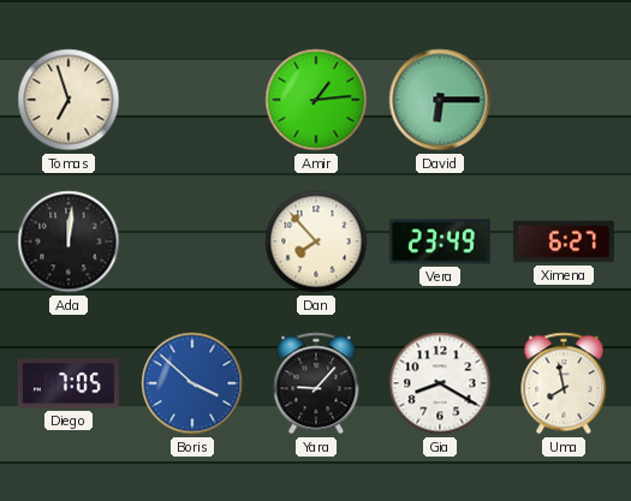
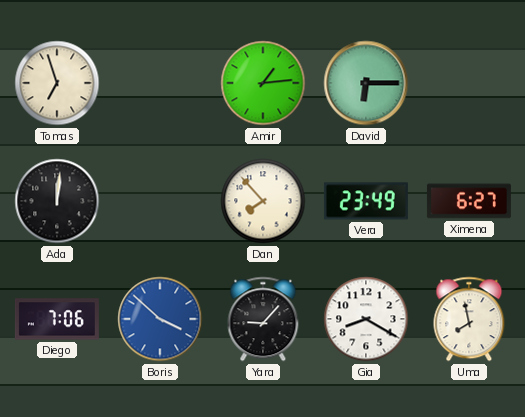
Diego: 7:05 -> 7:06 (57, 319)
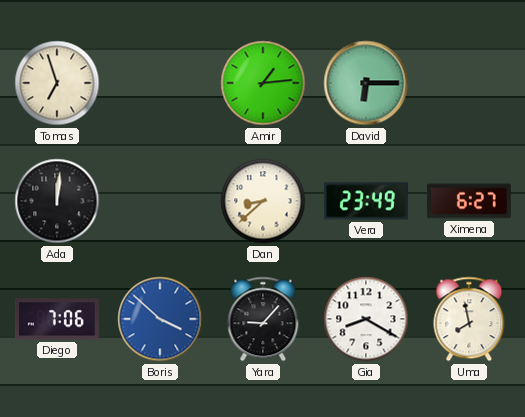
Dan: 7:53 -> 8:38 (263, 201)
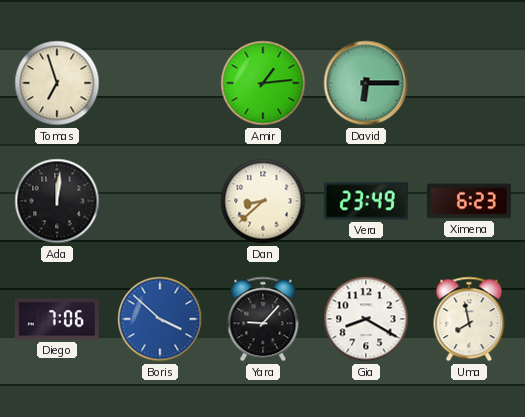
Ximena: 6:27 -> 6:23 (469, 201)
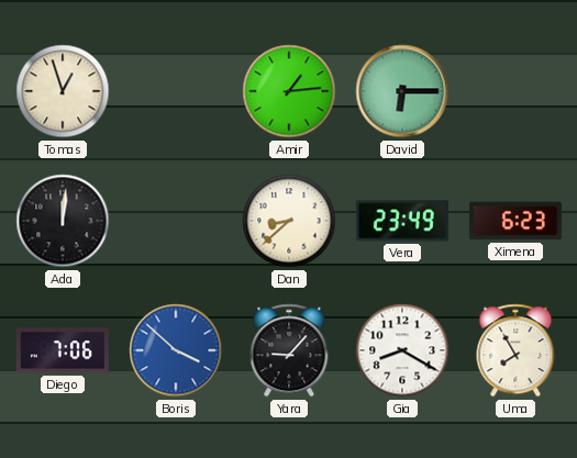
Tomas: 6:57 -> 12:57 (63, 91)
Uma: 7:58 -> 7:55 (515, 350)
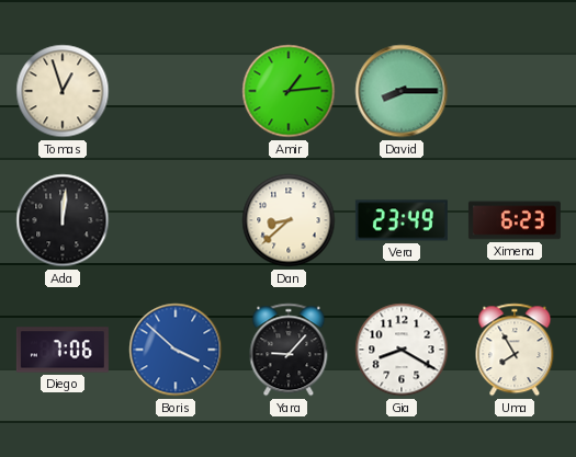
David: 6:15 -> 8:15 (402, 91)
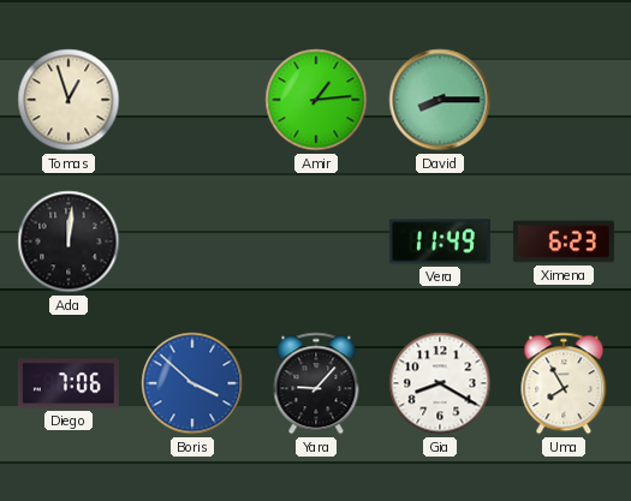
Dan: 8:38 -> none (289, 220)
Vera: 23:49 -> 11:49 (440, 241)
